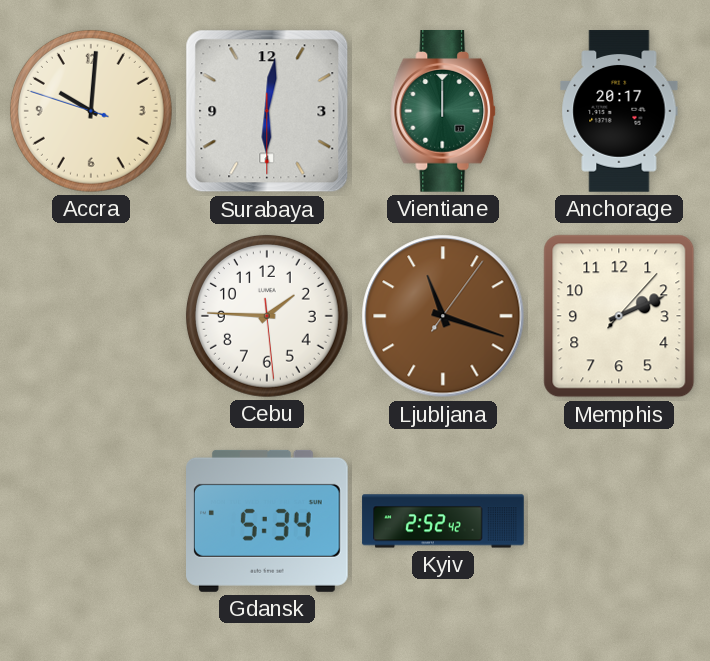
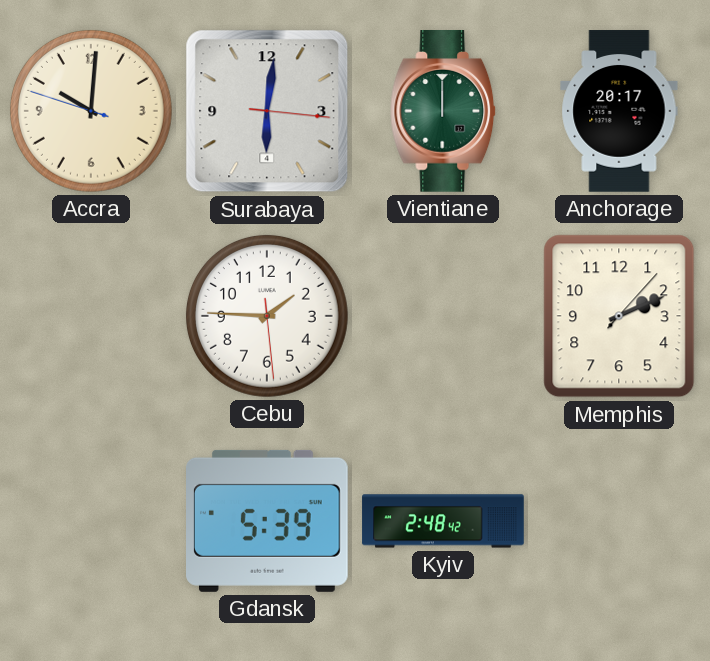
Surabaya: 6:01:30 -> 6:01:16 (267, 111)
Ljubljana: 11:18 -> none (443, 316)
Gdansk: 5:34 -> 5:39 (268, 521)
Kyiv: 2:52 -> 2:48 (443, 521)
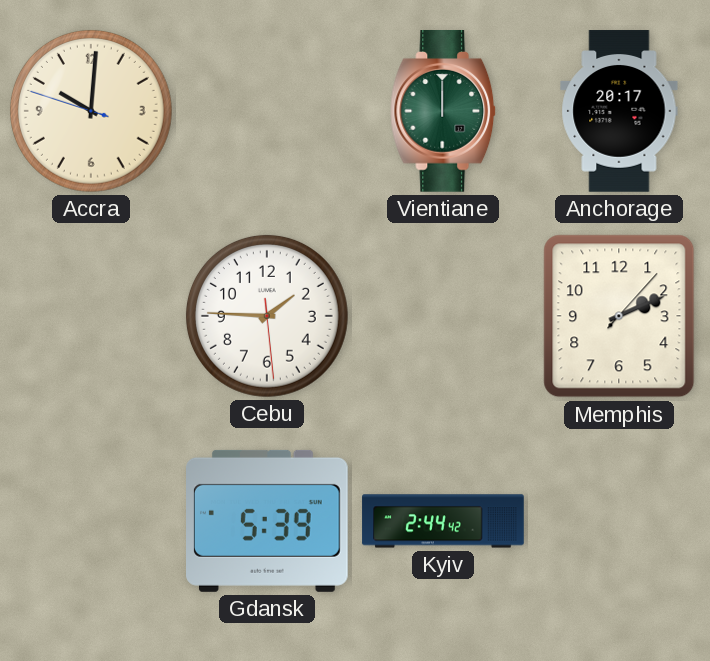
Surabaya: 6:01 -> none (267, 111)
Kyiv: 2:48 -> 2:44 (443, 521)
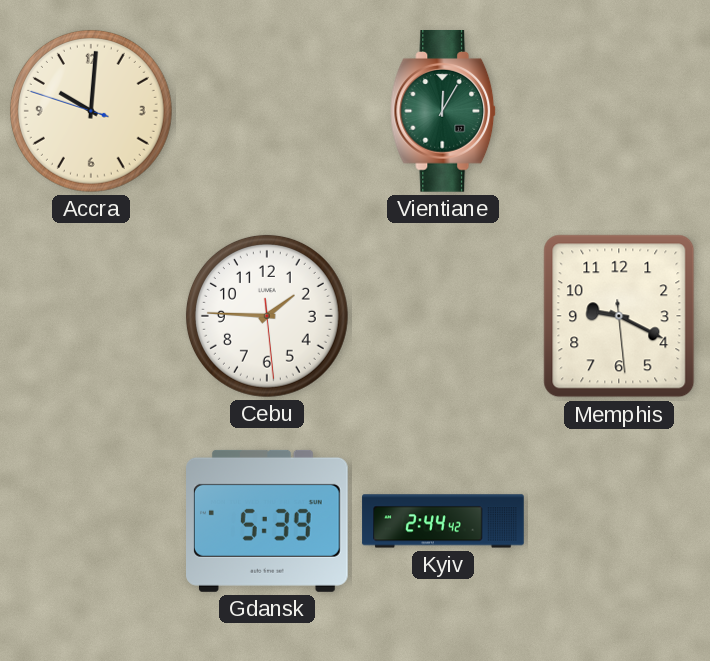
Vientiane: 12:00 -> 12:05 (444, 112)
Anchorage: 20:17 -> none (619, 111)
Memphis: 2:11 -> 9:19 (619, 316)
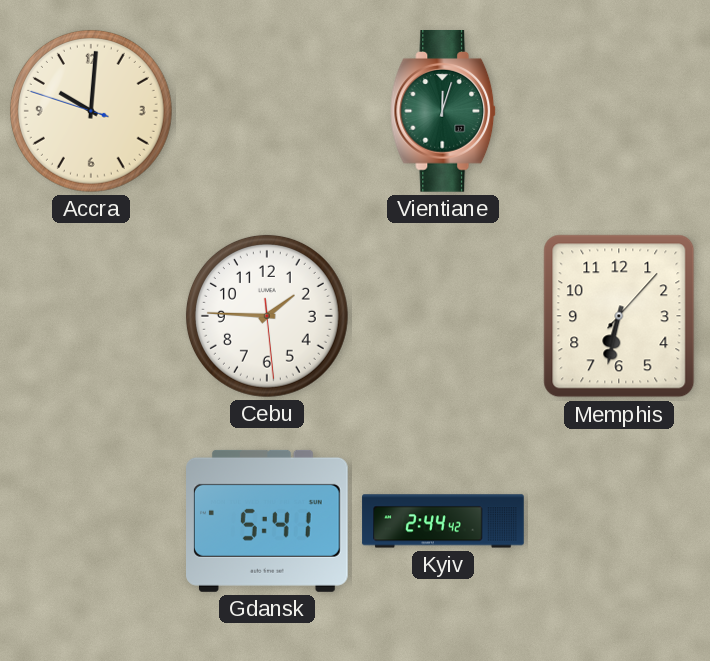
Vientiane: 12:05 -> 12:03 (444, 112)
Memphis: 9:19 -> 6:32 (619, 316)
Gdansk: 5:39 -> 5:41 (268, 521)
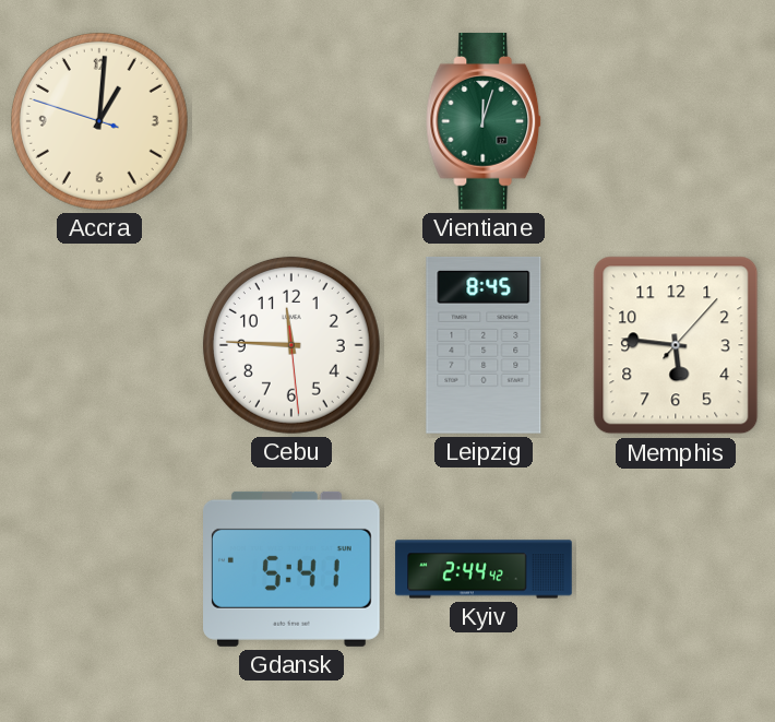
Accra: 10:00 -> 1:00 (99, 121)
Cebu: 1:45 -> 11:45 (291, 345)
Leipzig: none -> 8:45 (484, 345)
Memphis: 6:32 -> 5:46 (676, 345)
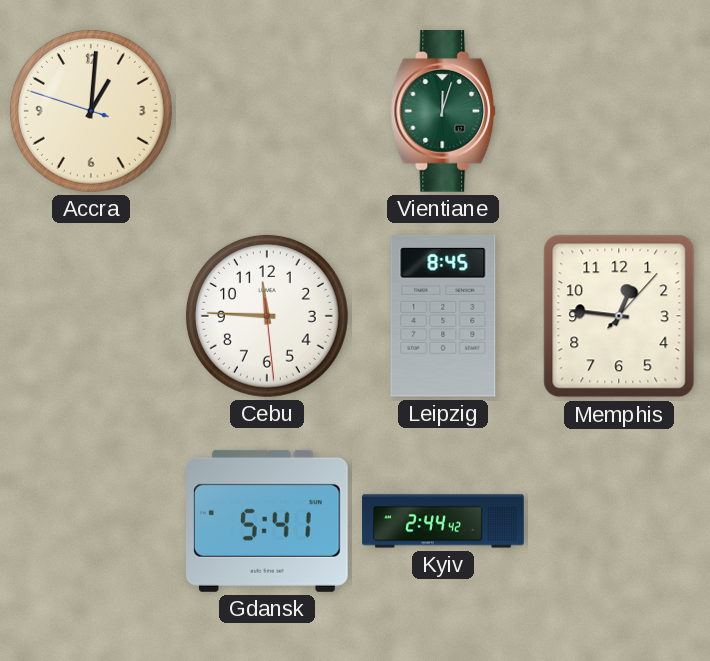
Memphis: 5:46 -> 12:46 (619, 316)
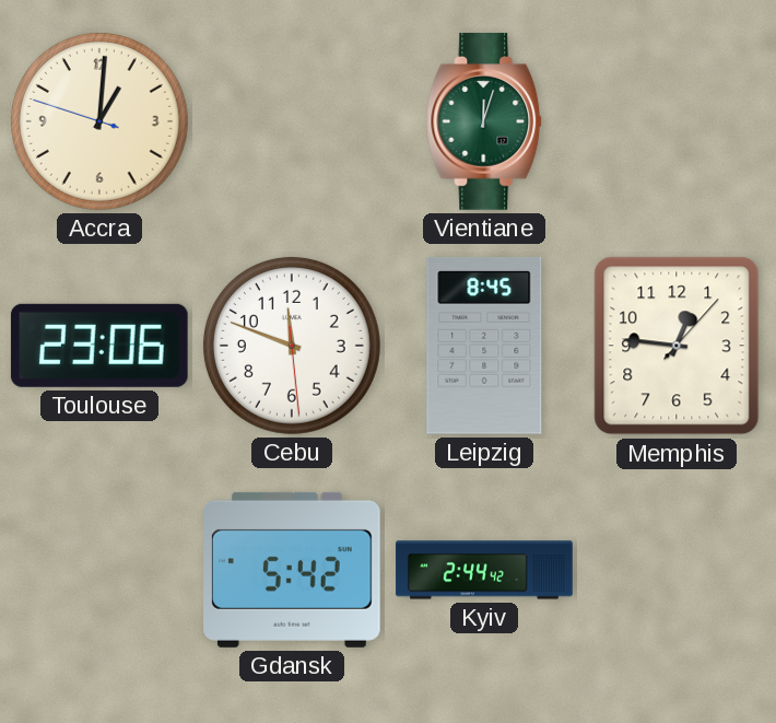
Toulouse: none -> 23:06 (99, 346)
Cebu: 11:45 -> 11:48 (292, 346)
Gdansk: 5:41 -> 5:42 (293, 570)
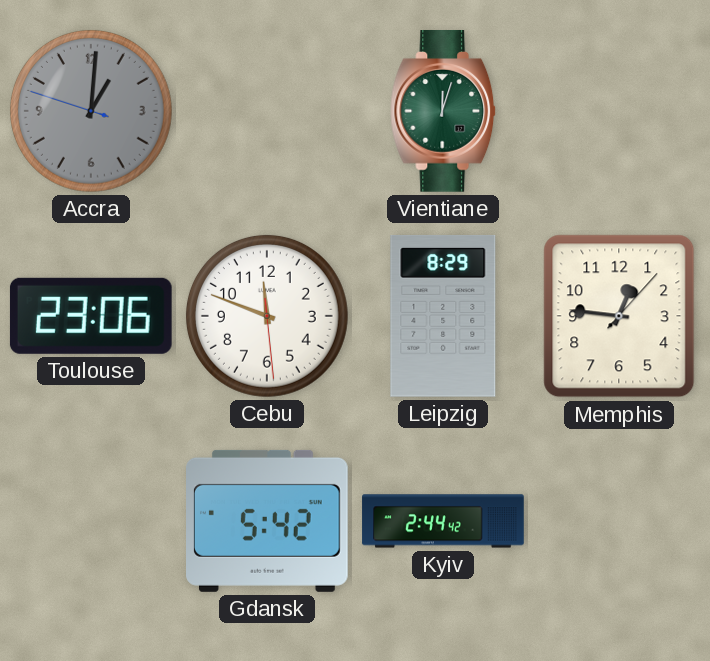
Accra dial: cream -> grey (91, 111)
Leipzig: 8:45 -> 8:29 (443, 316)
